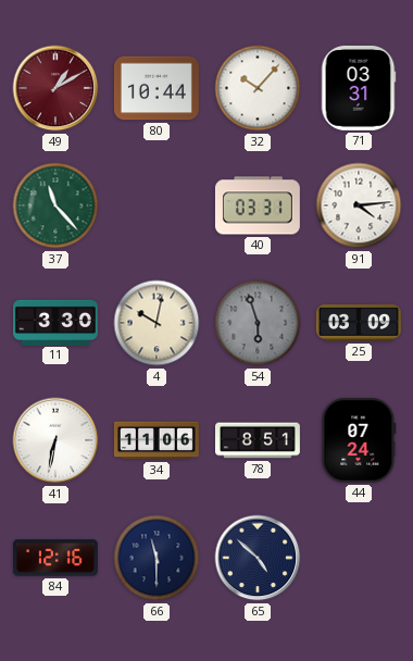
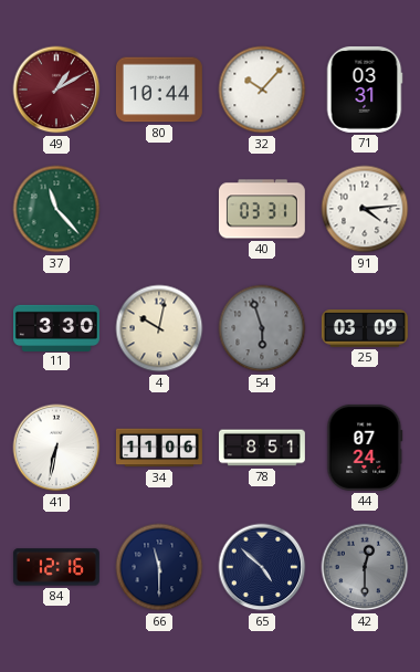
42: none -> 12:30 (365, 567)
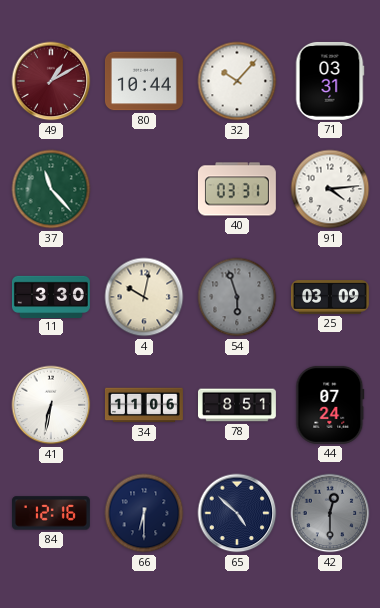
66: 11:30 -> 6:30 (144, 513)
